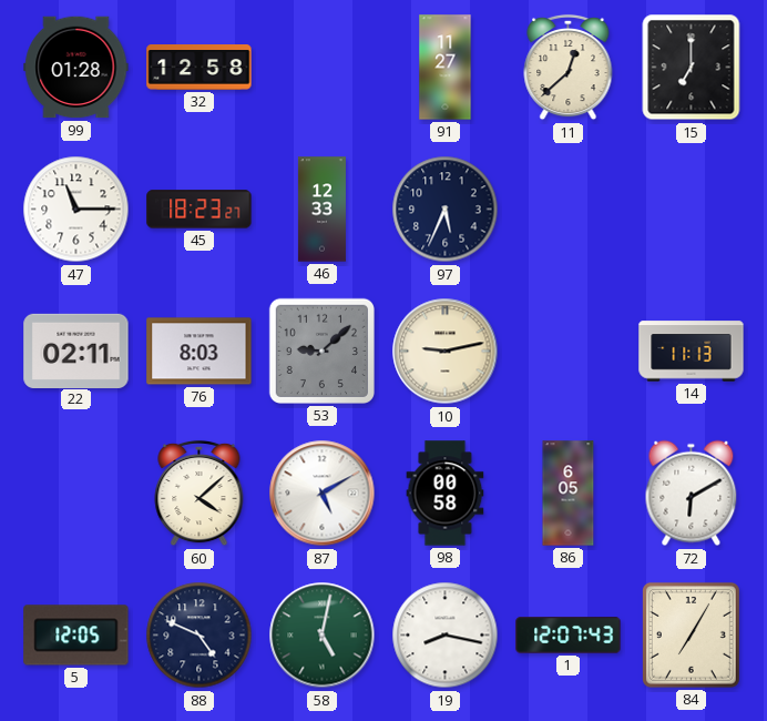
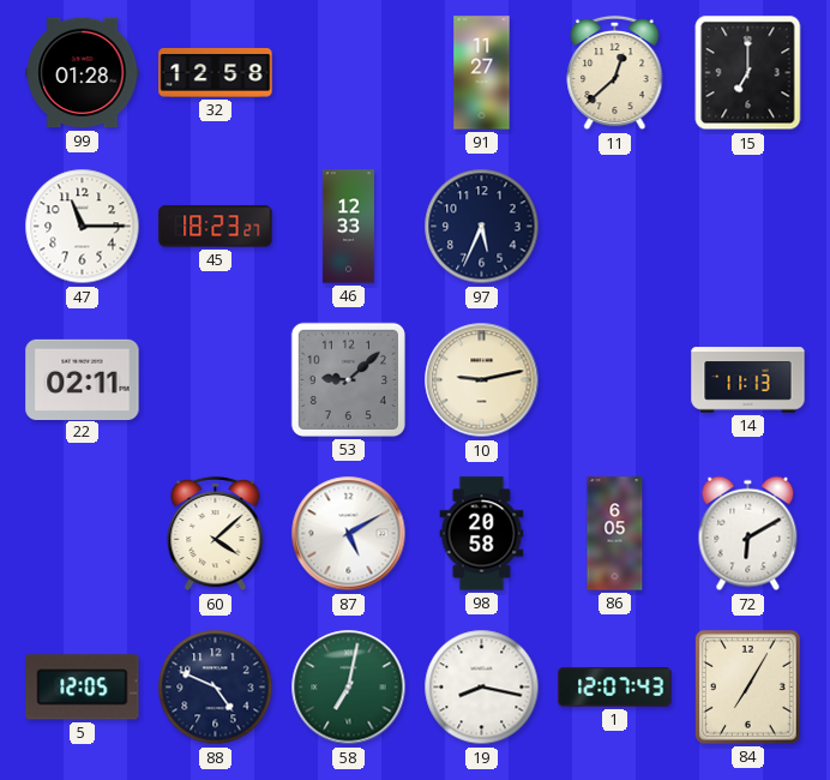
76: 8:03 -> none (200, 352)
98: 00:58 -> 20:58 (482, 534)
58: 5:02 -> 7:02 (349, 688)
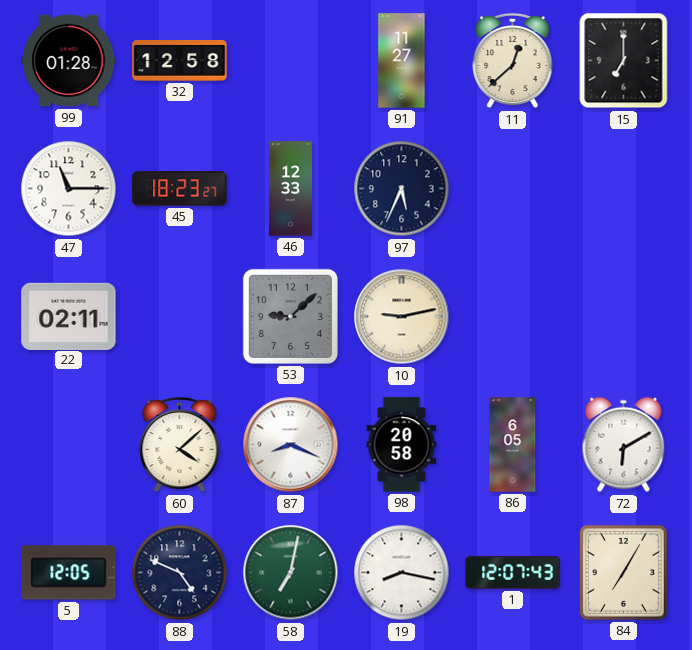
14: 11:13 -> none (748, 380)
87: 5:10 -> 8:19 (291, 445)
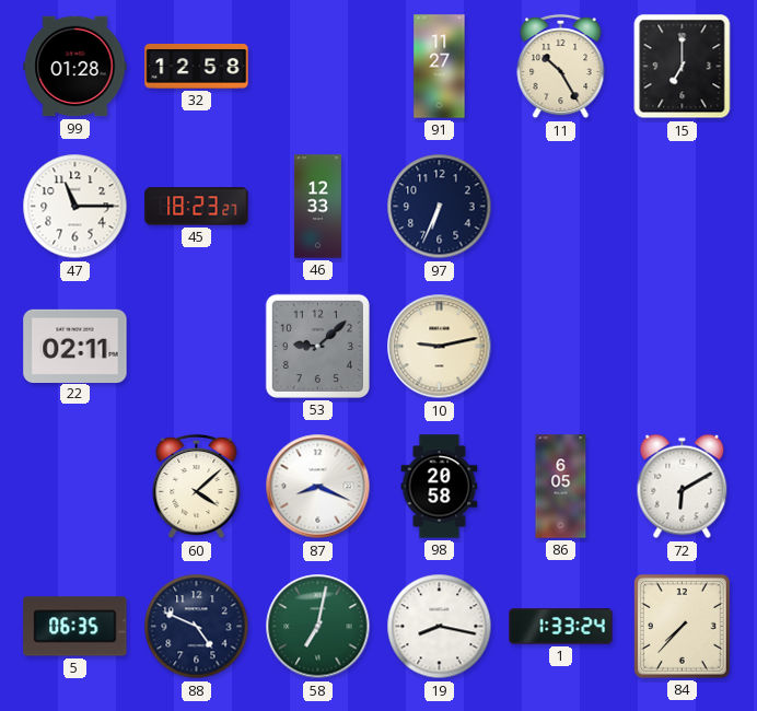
11: 12:38 -> 10:25 (561, 67)
97: 5:34 -> 6:34 (440, 207)
5: 12:05 -> 06:35 (75, 627)
1: 12:07 -> 1:33 (561, 627)
84: 7:05 -> 7:37 (682, 626)
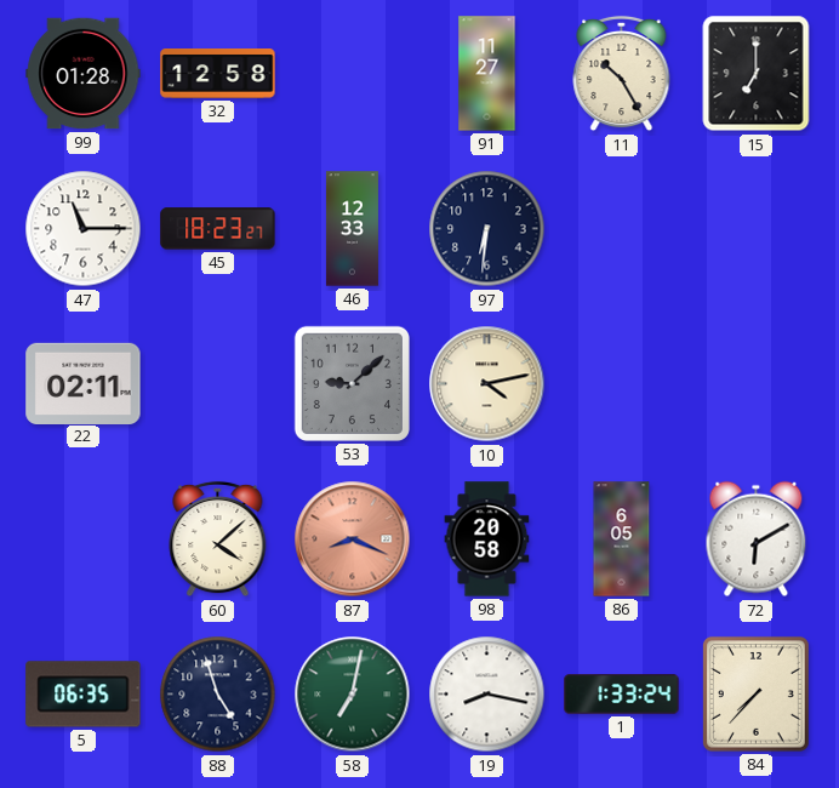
97: 6:34 -> 6:31 (487, 229)
10: 9:13 -> 4:13 (487, 384)
87 dial: white -> salmon (353, 539)
88: 4:49 -> 4:57 (218, 695)
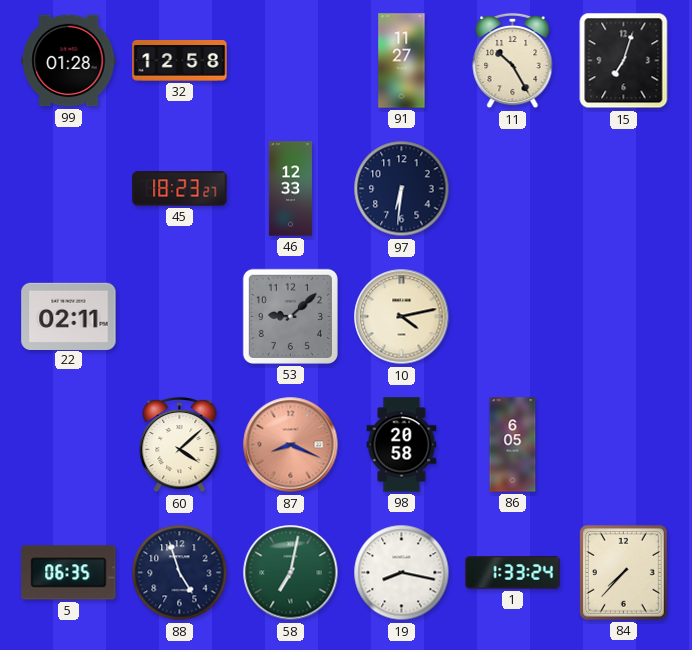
15: 7:00 -> 7:03 (624, 61)
47: 11:15 -> none (84, 229)
72: 6:10 -> none (757, 539)
